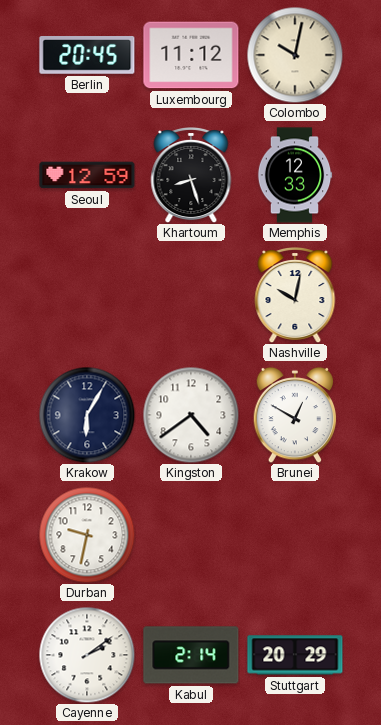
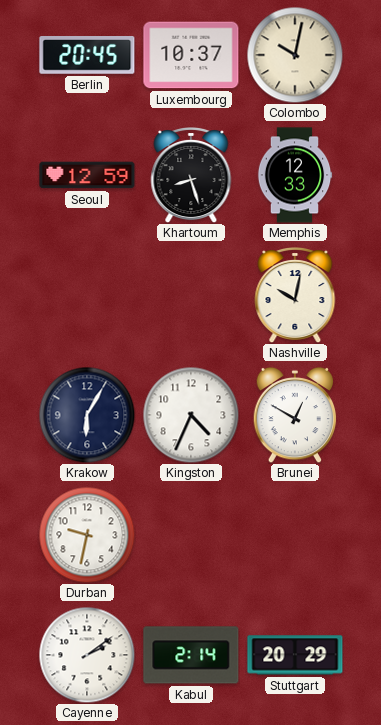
Luxembourg: 11:12 -> 10:37 (191, 55)
Kingston: 4:39 -> 4:34 (191, 415)
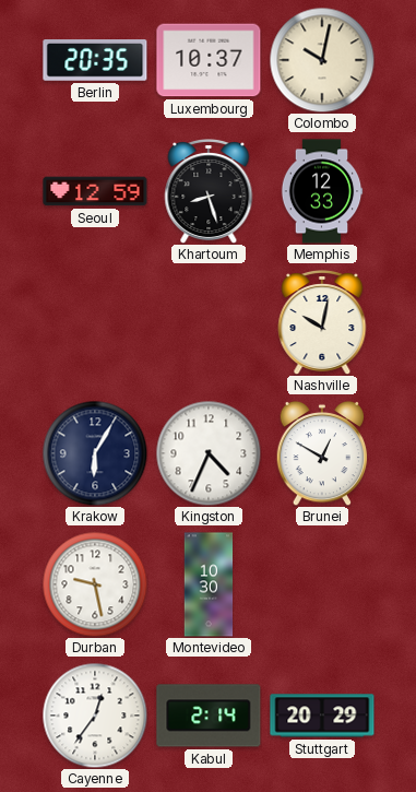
Berlin: 20:45 -> 20:35 (95, 60)
Durban: 9:32 -> 9:28 (95, 584)
Montevideo: none -> 10:30 (209, 584)
Cayenne: 2:09 -> 12:36 (95, 716)
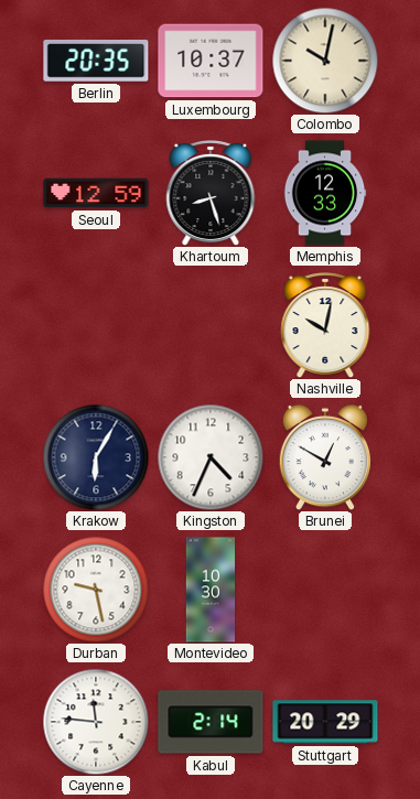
Cayenne: 12:36 -> 11:46 (96, 722)
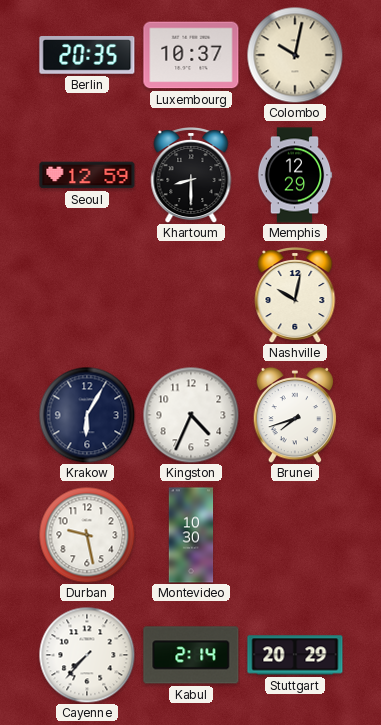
Khartoum: 8:27 -> 8:30 (191, 176)
Memphis: 12:33 -> 12:29 (295, 175)
Brunei: 12:50 -> 7:42 (295, 415)
Cayenne: 11:46 -> 7:37 (87, 655)
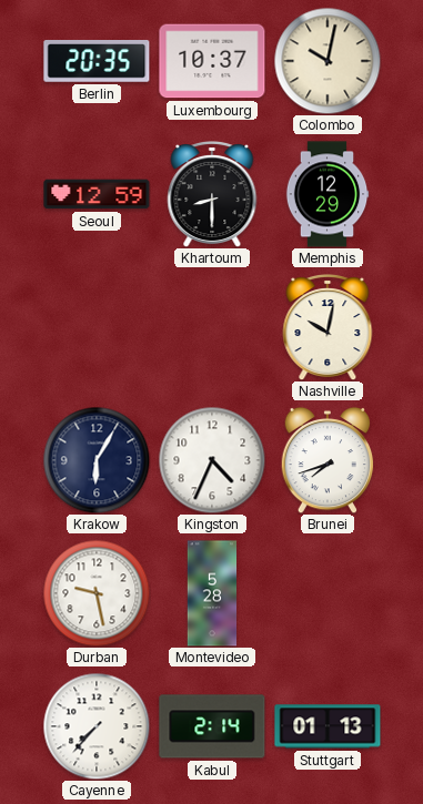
Montevideo: 10:30 -> 5:28 (212, 593)
Stuttgart: 20:29 -> 01:13 (328, 726)
